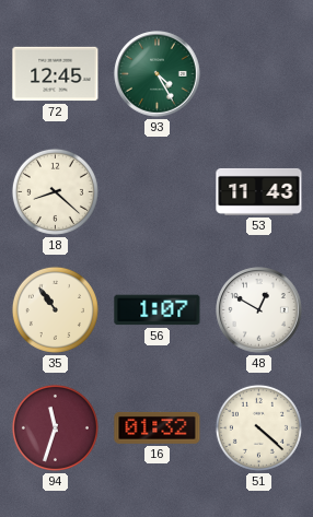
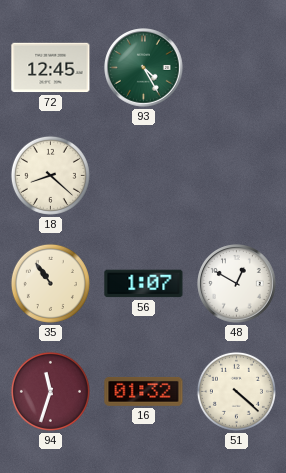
53: 11:43 -> none (259, 191)
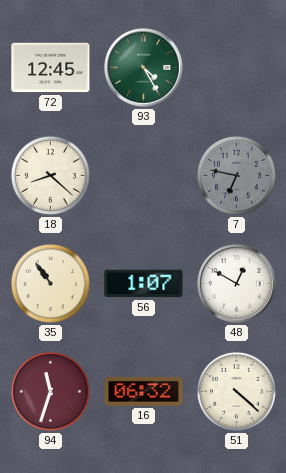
7: none -> 6:47 (236, 175)
16: 01:32 -> 06:32 (144, 392)
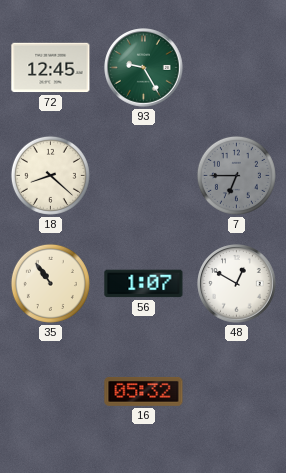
93: 4:25 -> 9:25 (144, 68)
7: 6:47 -> 6:45 (236, 175)
94: 11:33 -> none (50, 391)
16: 06:32 -> 05:32 (144, 392)
51: 4:22 -> none (236, 391)
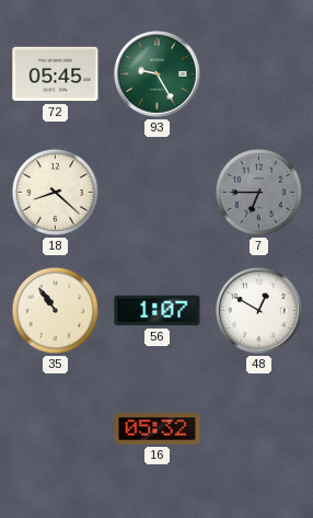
72: 12:45 -> 05:45 (56, 74)
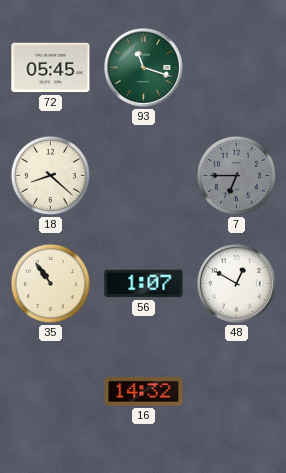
93: 9:25 -> 11:18 (144, 68)
16: 05:32 -> 14:32 (144, 392)
